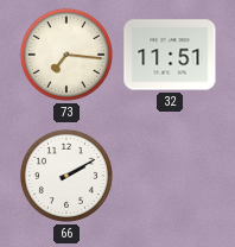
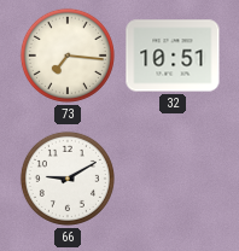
32: 11:51 -> 10:51 (173, 56)
66: 2:10 -> 9:10 (68, 179)
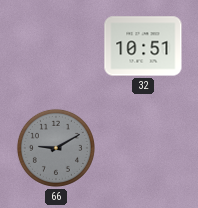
73: 7:16 -> none (68, 56)
66 dial: white -> grey (56, 148)
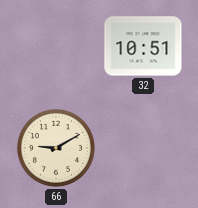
66 dial: grey -> cream (56, 148)
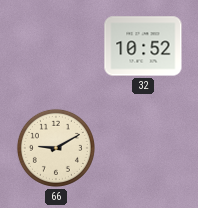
32: 10:51 -> 10:52 (143, 46)
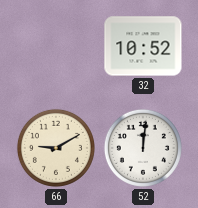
52: none -> 12:01 (143, 148)
